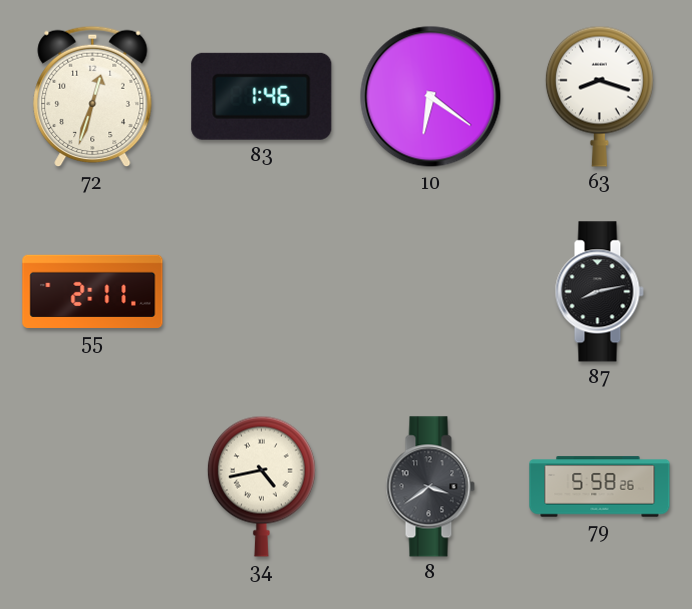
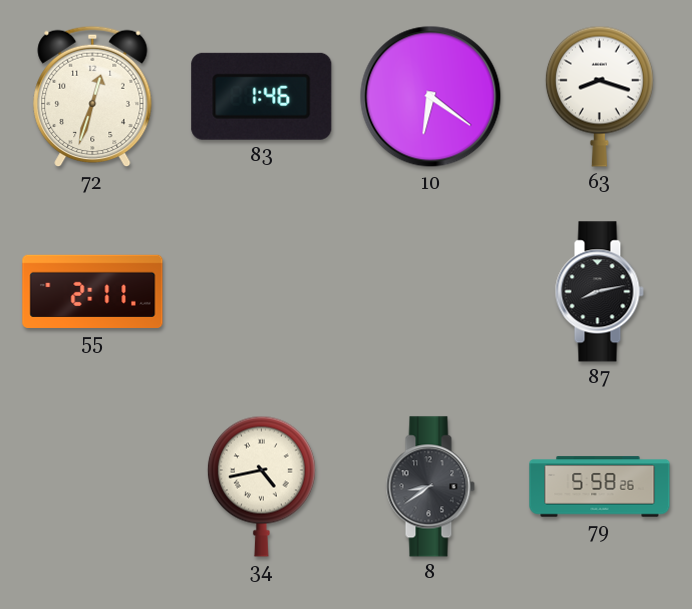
8: 3:39 -> 8:39 (430, 487)
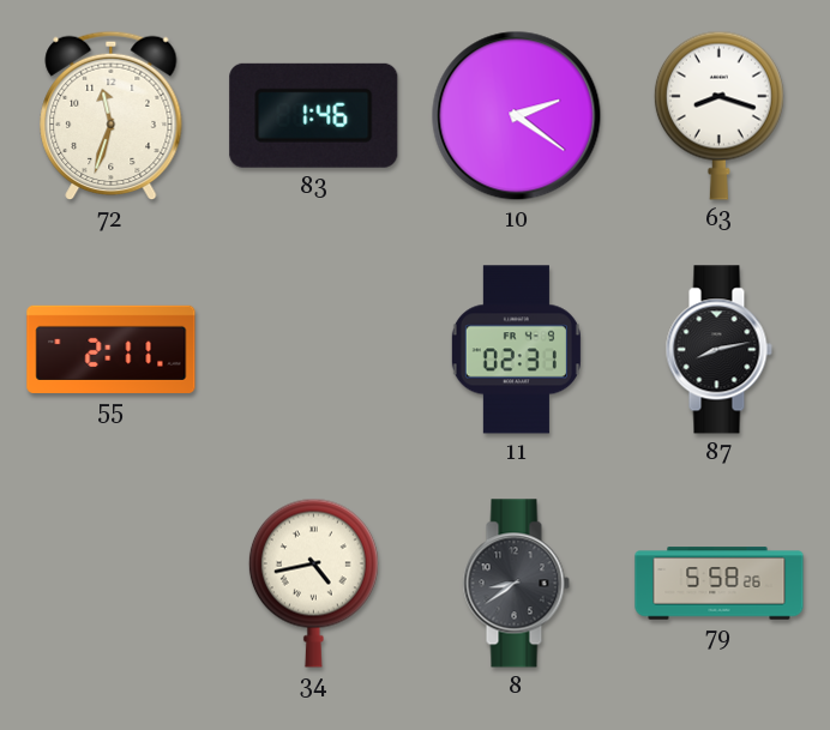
72: 12:33 -> 11:33 (112, 116)
10: 6:21 -> 2:21 (517, 116)
11: none -> 02:31 (516, 350)
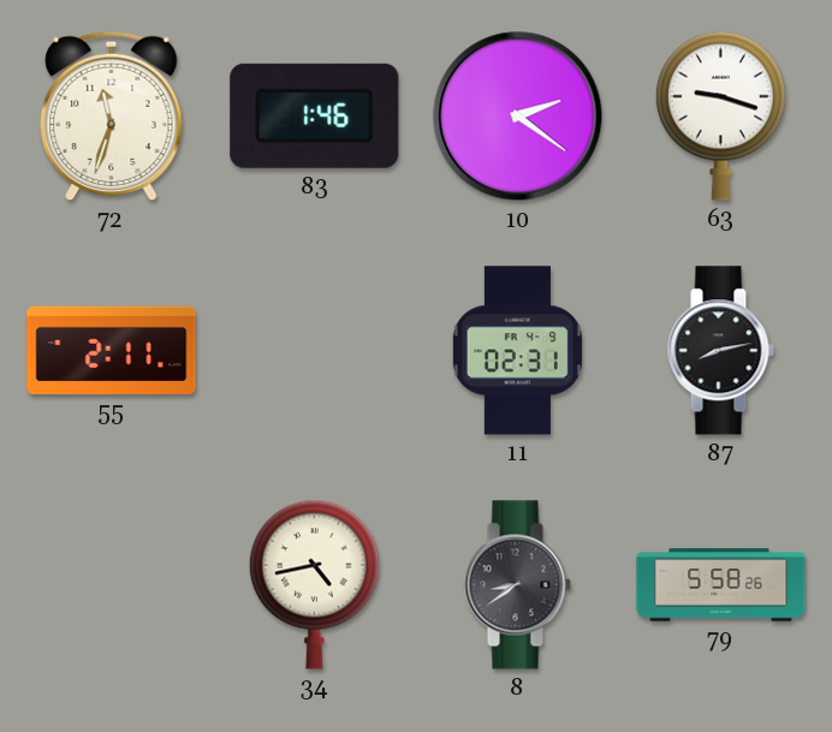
63: 8:18 -> 9:18 (720, 115)
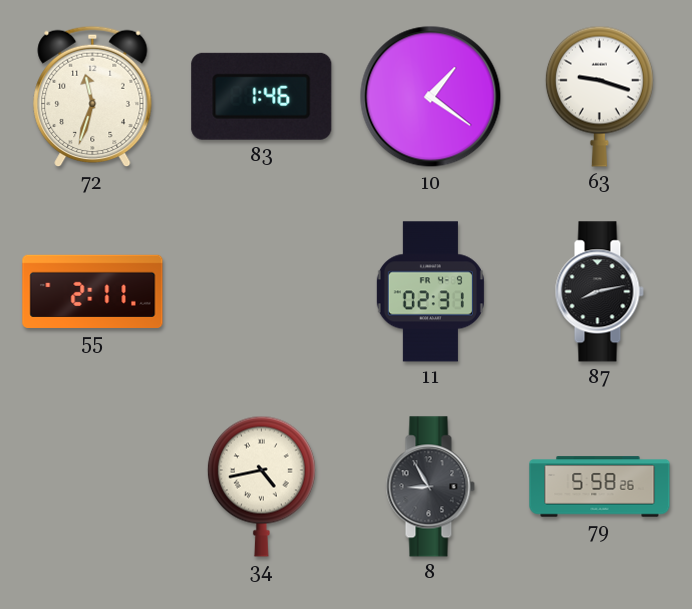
10: 2:21 -> 1:21 (431, 97)
8: 8:39 -> 8:55 (430, 487)
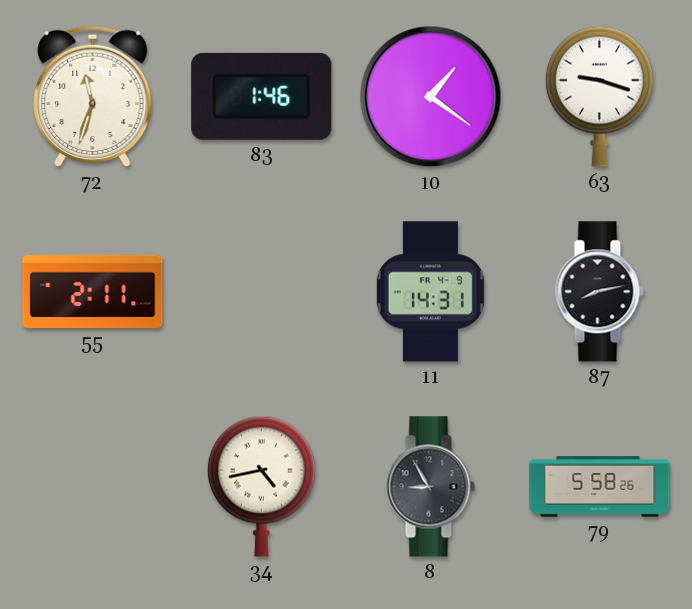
11: 02:31 -> 14:31 (430, 292)
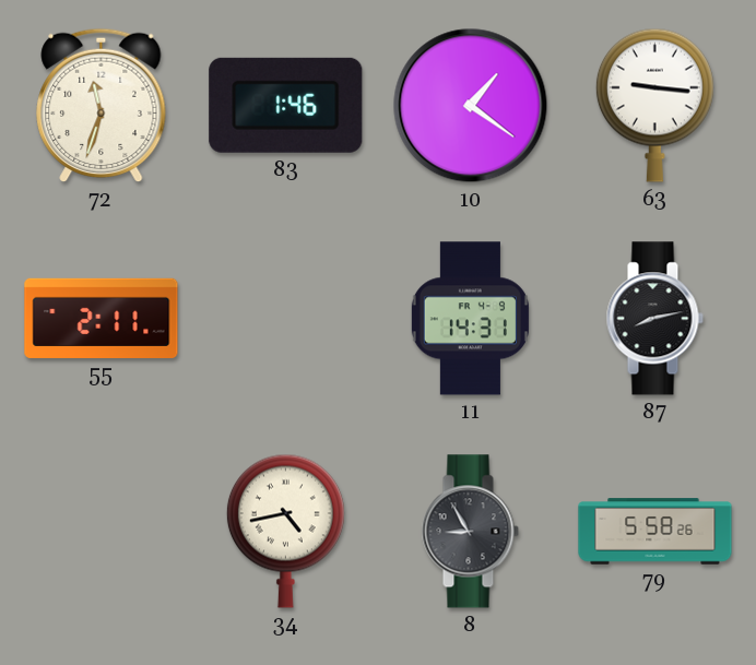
63: 9:18 -> 9:16 (654, 105)
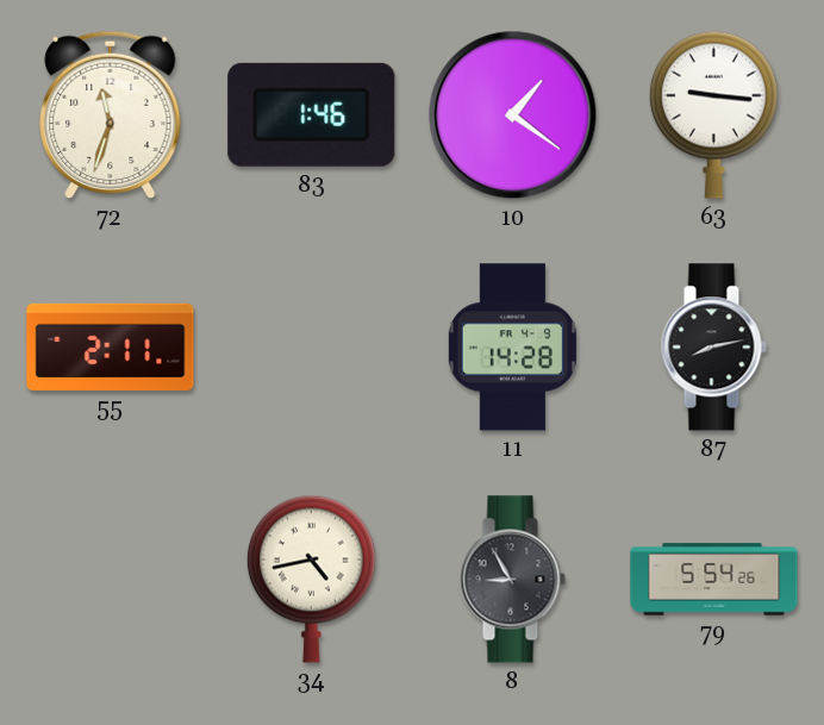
11: 14:31 -> 14:28 (512, 348)
79: 5:58 -> 5:54 (714, 580)
